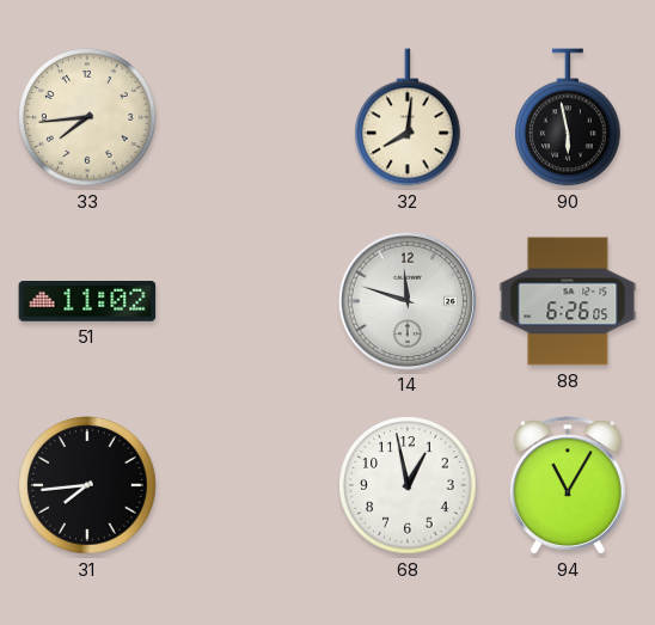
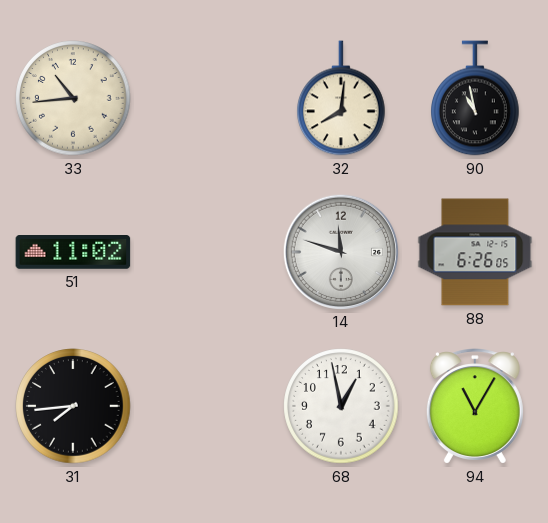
33: 7:44 -> 10:44 (73, 98)
90: 5:58 -> 10:58 (476, 98)
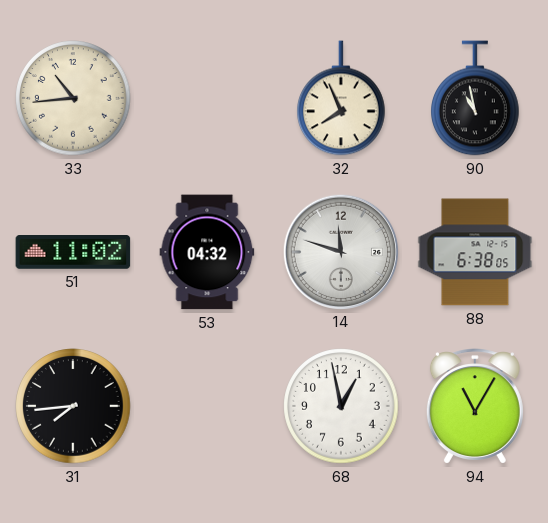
32: 8:01 -> 7:56 (342, 98)
53: none -> 04:32 (207, 252)
88: 6:26 -> 6:38 (475, 252)
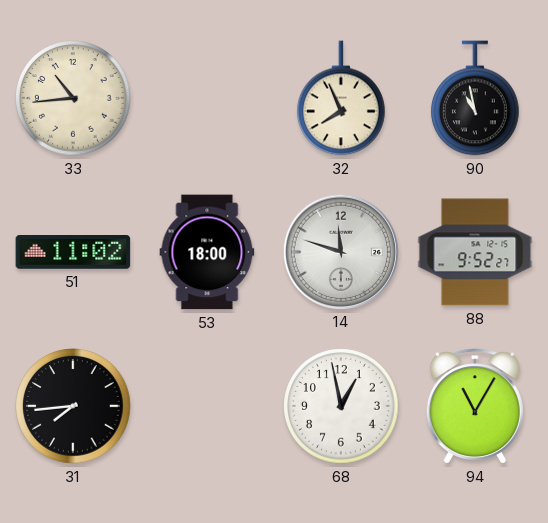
53: 04:32 -> 18:00 (207, 252)
88: 6:38 -> 9:52 (475, 252)
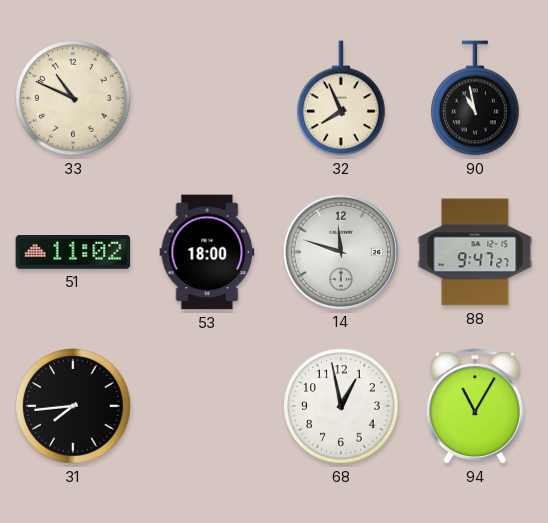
33: 10:44 -> 10:49 (73, 98)
88: 9:52 -> 9:47 (475, 252)
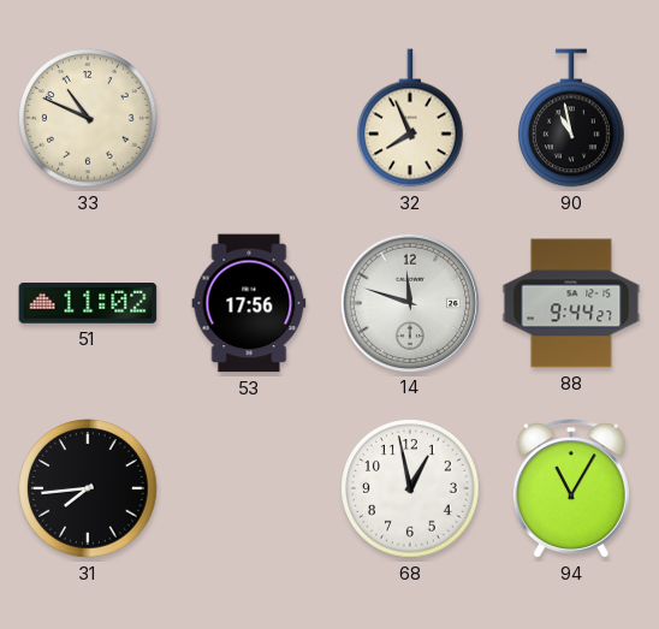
53: 18:00 -> 17:56 (249, 303)
88: 9:47 -> 9:44 (571, 303)
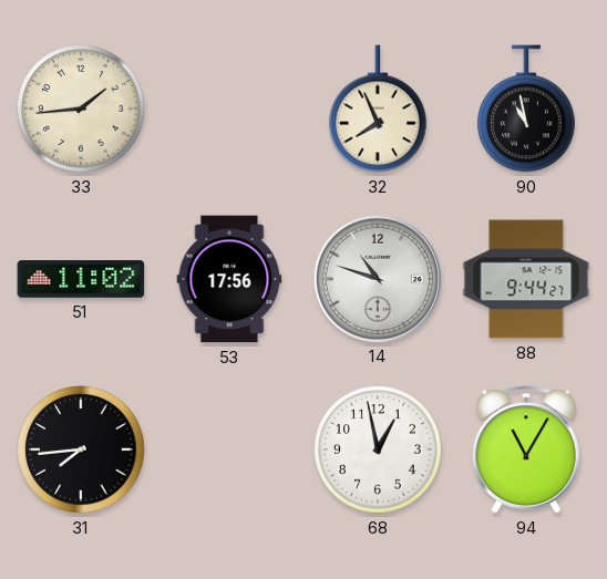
33: 10:49 -> 1:44 (81, 108)
14: 11:48 -> 10:48 (377, 278)
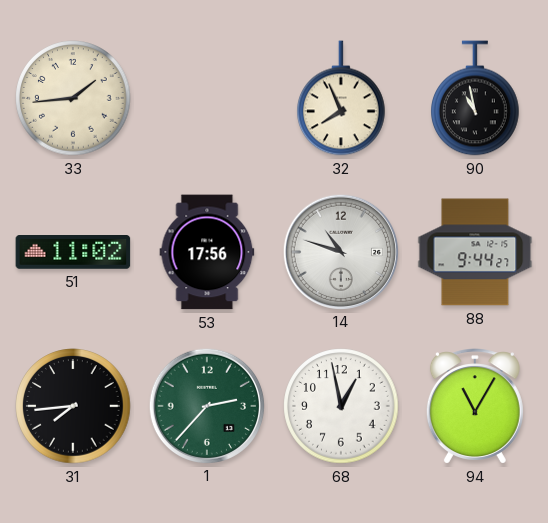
1: none -> 2:37 (206, 405)
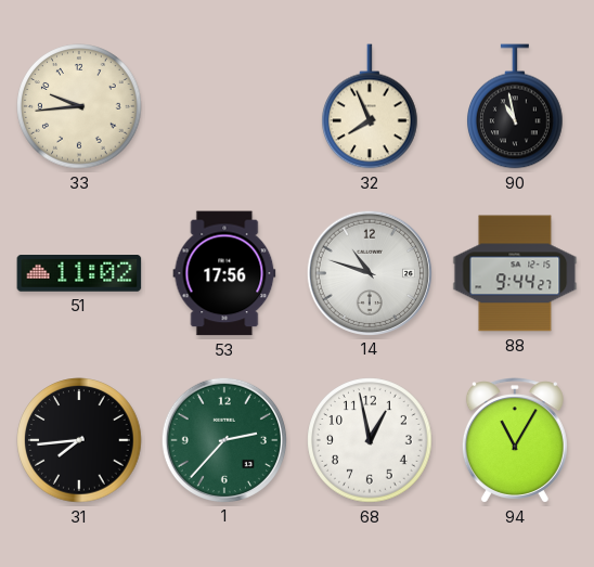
33: 1:44 -> 9:44 (79, 106)
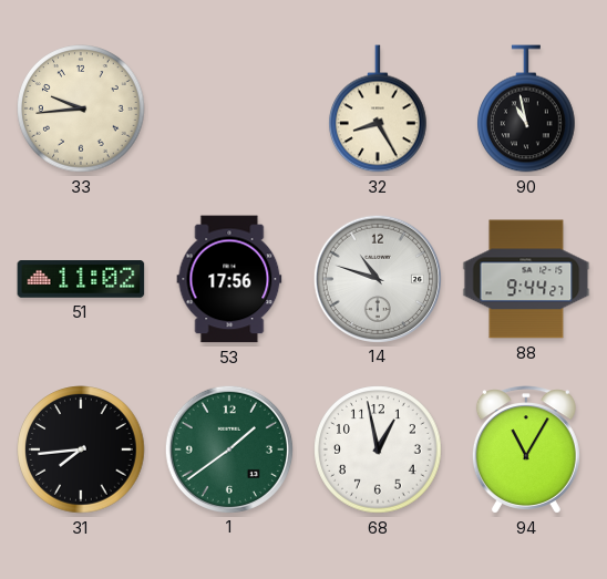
32: 7:56 -> 8:25 (379, 108)
1: 2:37 -> 1:39 (228, 448)
